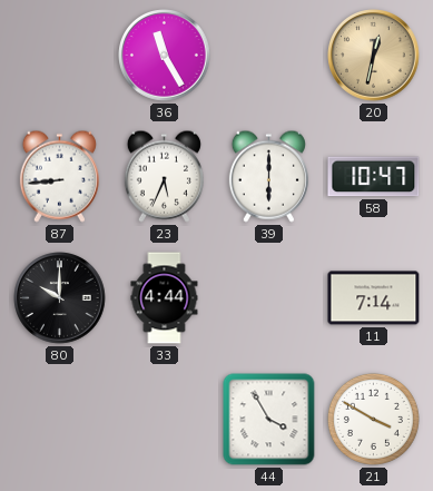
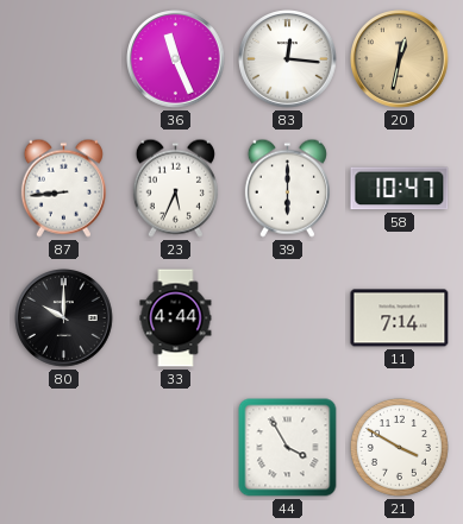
36: 11:25 -> 11:26 (176, 59)
83: none -> 12:16 (288, 59)
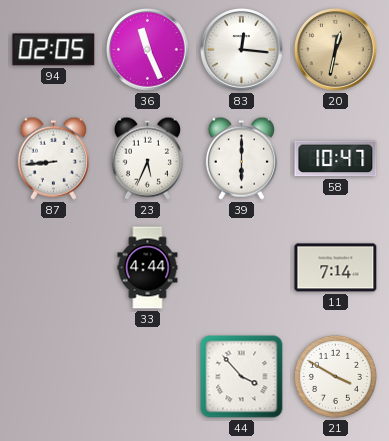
94: none -> 02:05 (54, 50)
80: 10:00 -> none (64, 318)
44: 3:55 -> 3:53 (242, 377)
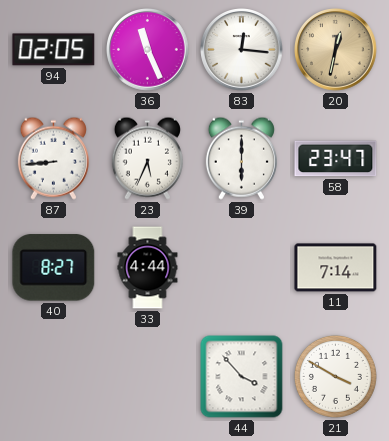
58: 10:47 -> 23:47 (336, 159)
40: none -> 8:27 (54, 268)
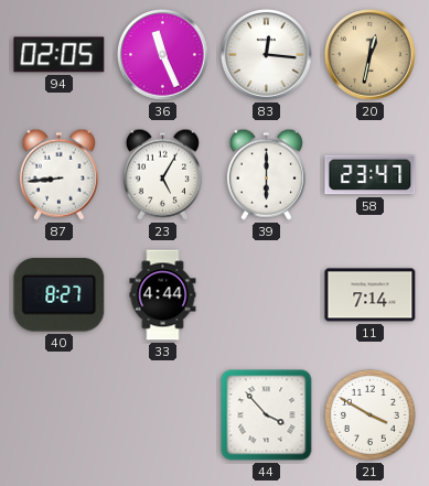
23: 5:34 -> 5:05 (162, 174)
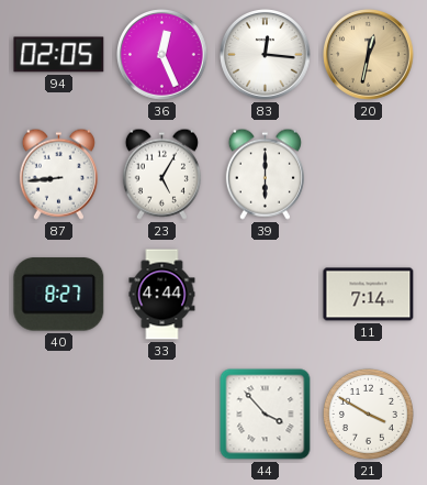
36: 11:26 -> 12:26 (162, 55)
58: 23:47 -> none (371, 175)
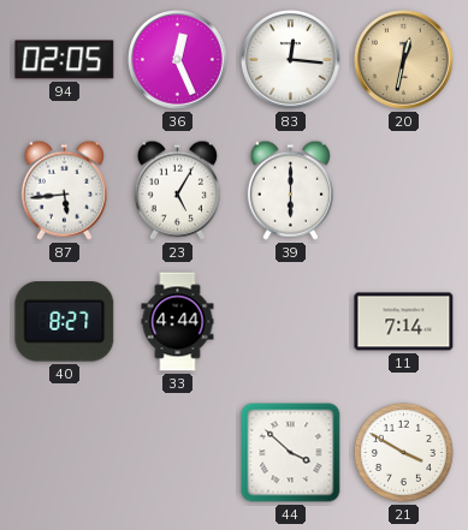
87: 8:44 -> 5:44 (64, 190)
44: 3:53 -> 3:52 (291, 453)
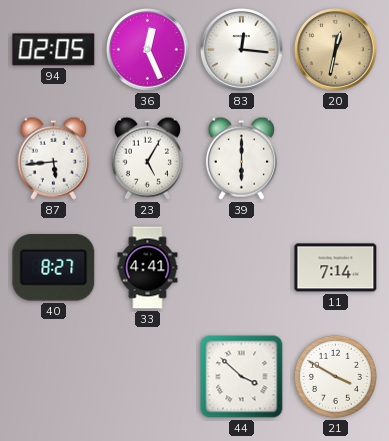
33: 4:44 -> 4:41 (148, 268)
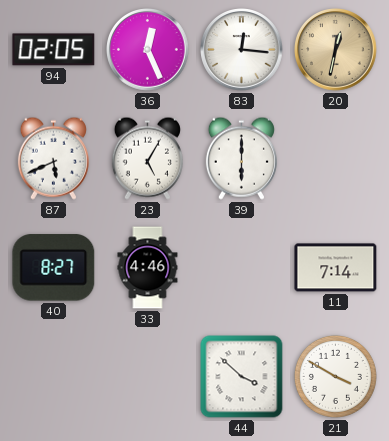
87: 5:44 -> 5:41 (53, 158)
33: 4:41 -> 4:46 (148, 268)
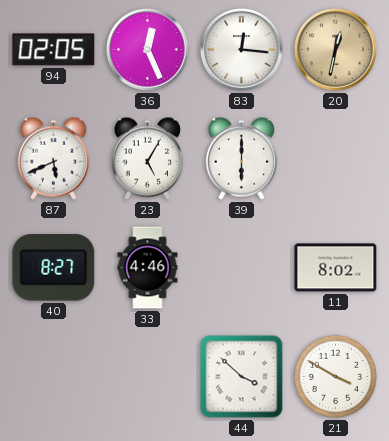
11: 7:14 -> 8:02 (336, 268)
